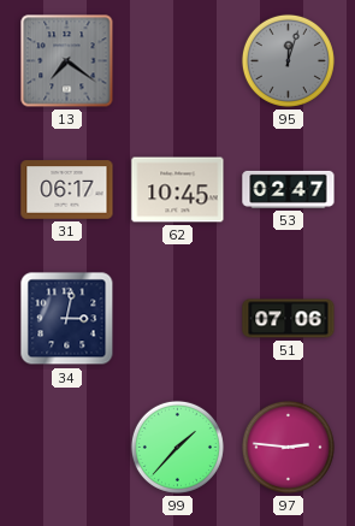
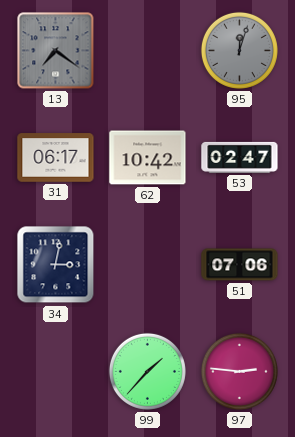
62: 10:45 -> 10:42 (148, 158)
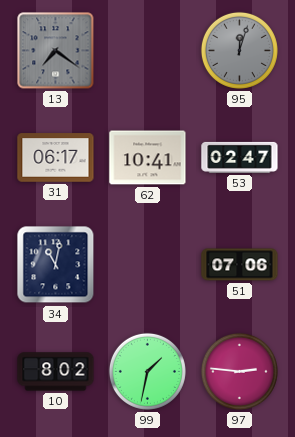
62: 10:42 -> 10:41 (148, 158)
34: 3:02 -> 11:02 (56, 265)
10: none -> 8:02 (56, 372)
99: 1:37 -> 1:32 (147, 371)
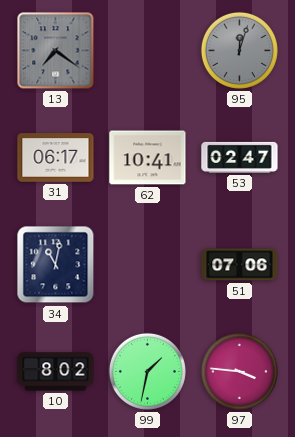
97: 2:46 -> 3:46 (239, 371)
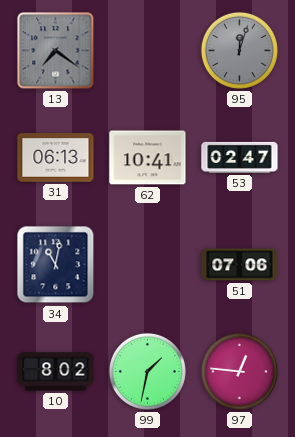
31: 06:17 -> 06:13 (56, 158)
97: 3:46 -> 12:46 (239, 371)
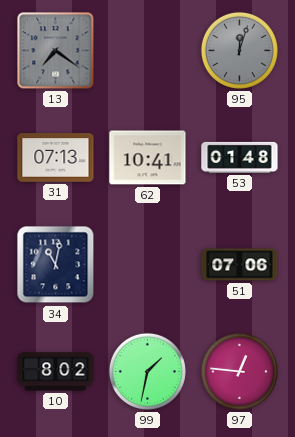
31: 06:13 -> 07:13 (56, 158)
53: 02:47 -> 01:48 (240, 157)
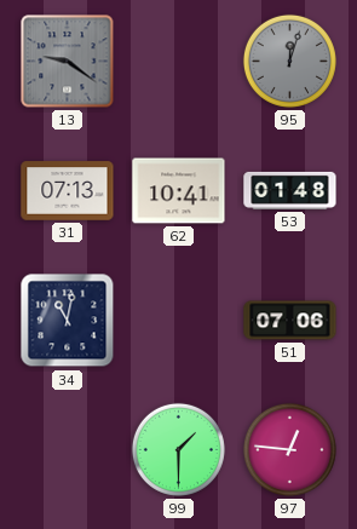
13: 7:21 -> 9:21 (68, 62)
10: 8:02 -> none (56, 372)
99: 1:32 -> 1:30 (178, 449)
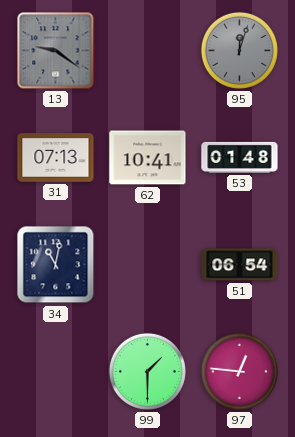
51: 07:06 -> 06:54 (240, 265)
